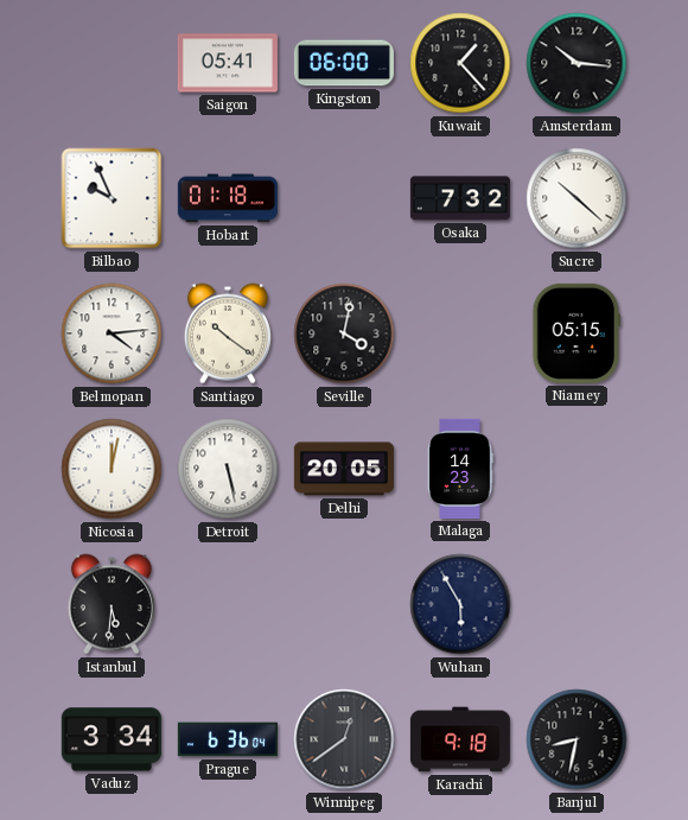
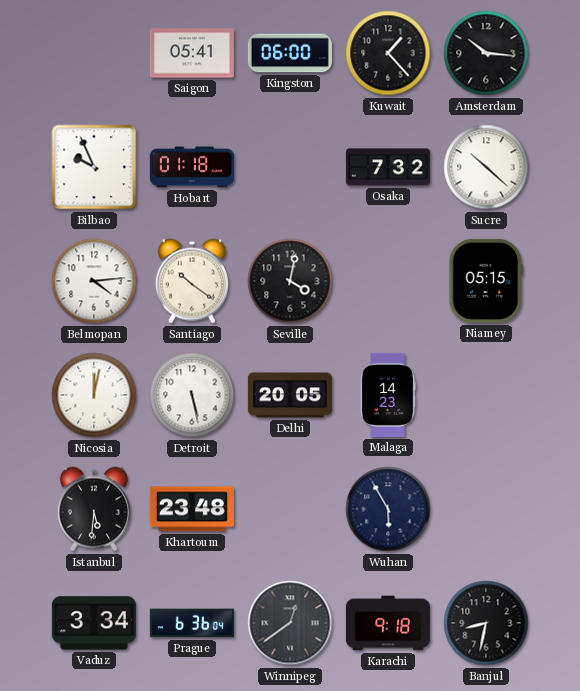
Khartoum: none -> 23:48 (192, 509)
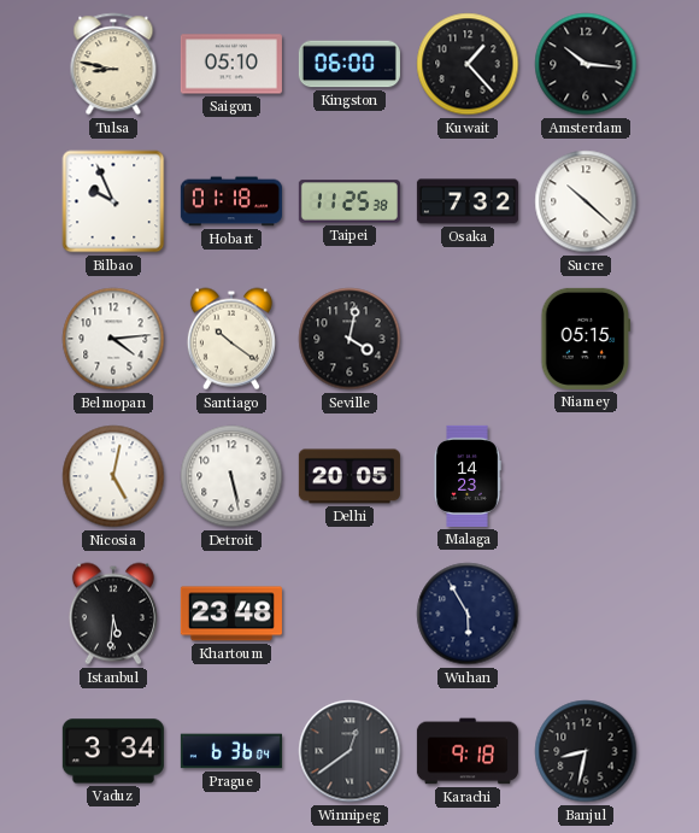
Tulsa: none -> 8:47 (113, 64)
Saigon: 05:41 -> 05:10 (231, 64)
Taipei: none -> 11:25 (349, 201)
Nicosia: 12:02 -> 5:02 (113, 476)
